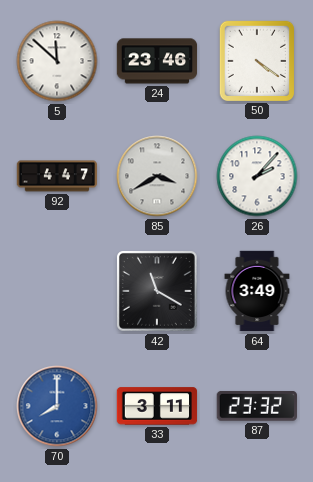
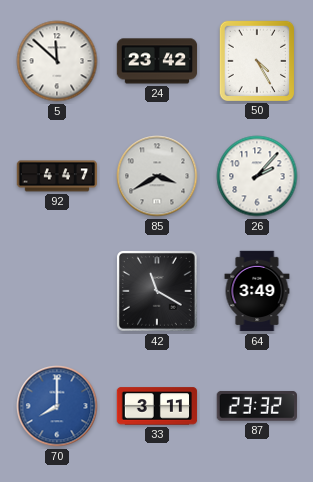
24: 23:46 -> 23:42 (157, 61)
50: 4:21 -> 4:25 (256, 60)
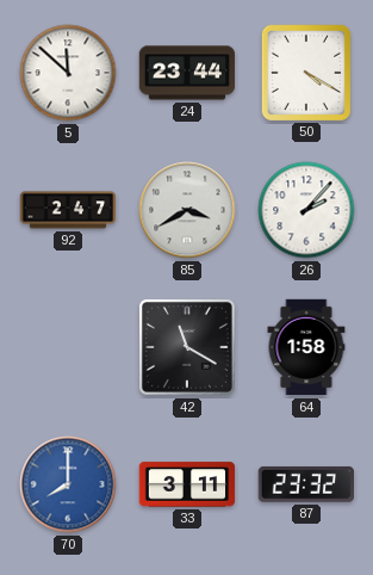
24: 23:42 -> 23:44 (187, 73)
50: 4:25 -> 4:20 (305, 72)
92: 4:47 -> 2:47 (68, 210)
64: 3:49 -> 1:58 (306, 347)
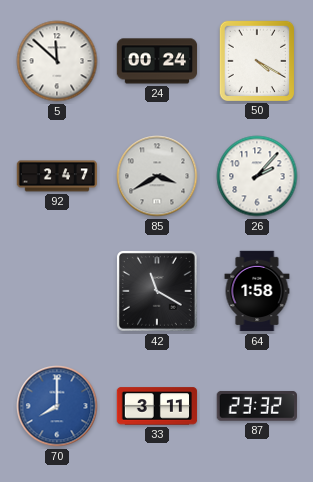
24: 23:44 -> 00:24 (157, 61)
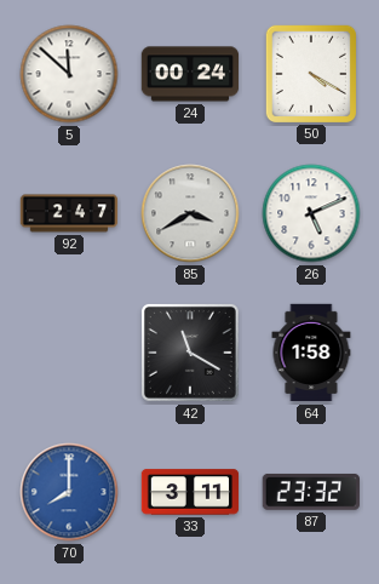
26: 2:07 -> 5:11 (311, 213)
